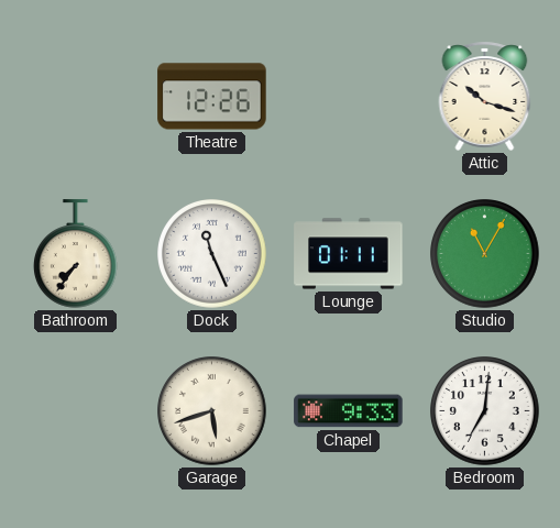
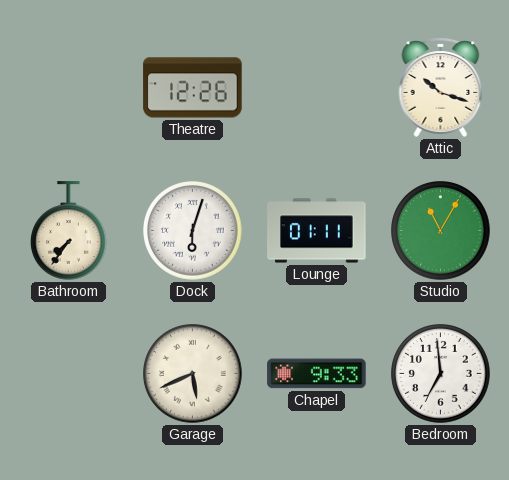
Dock: 11:26 -> 6:03 (193, 231)
Garage: 5:42 -> 5:41 (193, 374)
Bedroom: 7:01 -> 6:59 (441, 374)
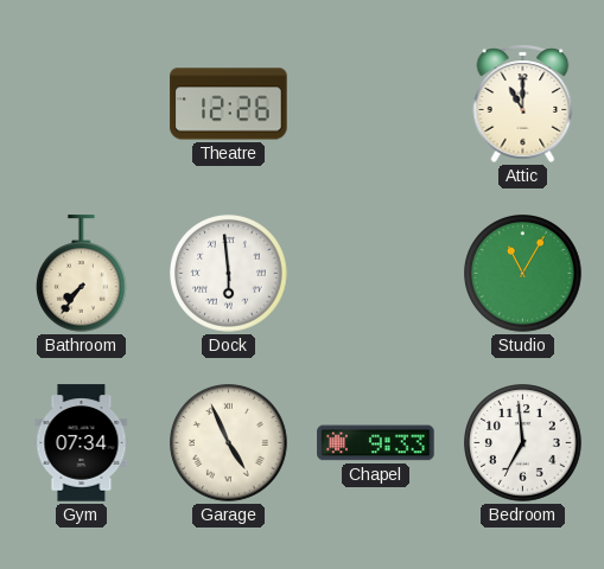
Attic: 10:18 -> 11:00 (523, 103)
Dock: 6:03 -> 5:59 (229, 274)
Lounge: 01:11 -> none (317, 231)
Gym: none -> 07:34 (82, 443)
Garage: 5:41 -> 4:56 (229, 443)
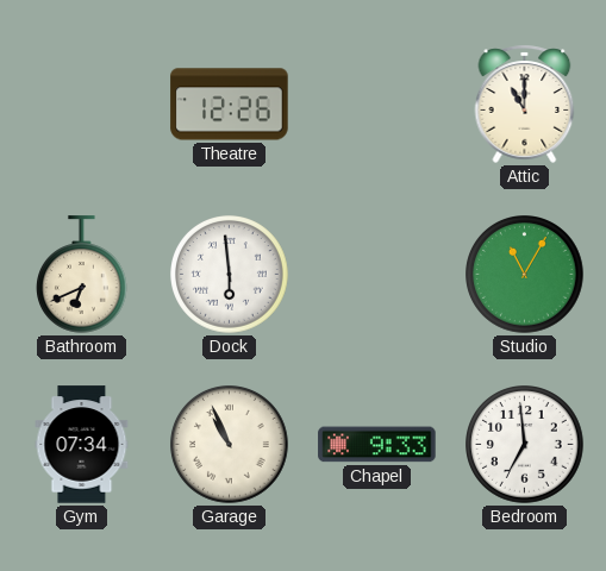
Bathroom: 7:36 -> 6:41 (82, 275)
Garage: 4:56 -> 10:56 (230, 445)
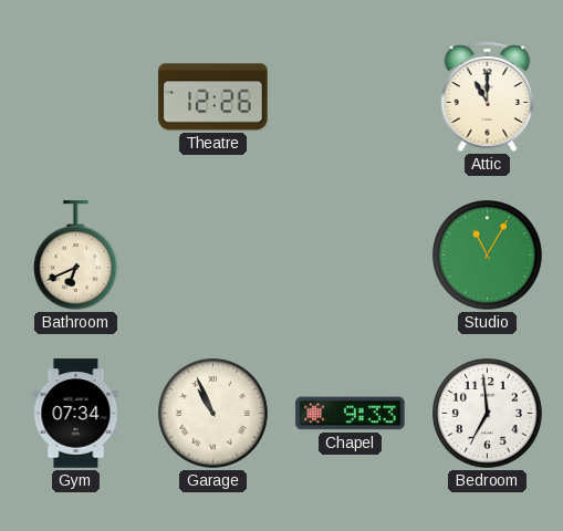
Dock: 5:59 -> none (230, 275)
